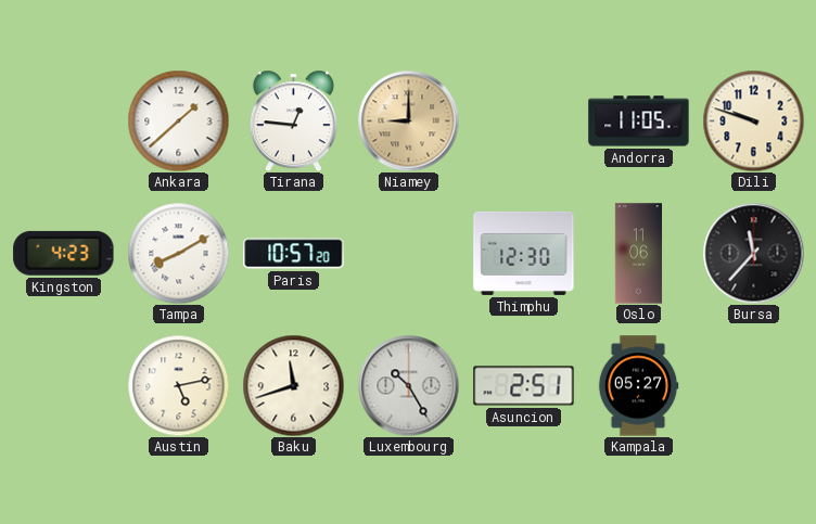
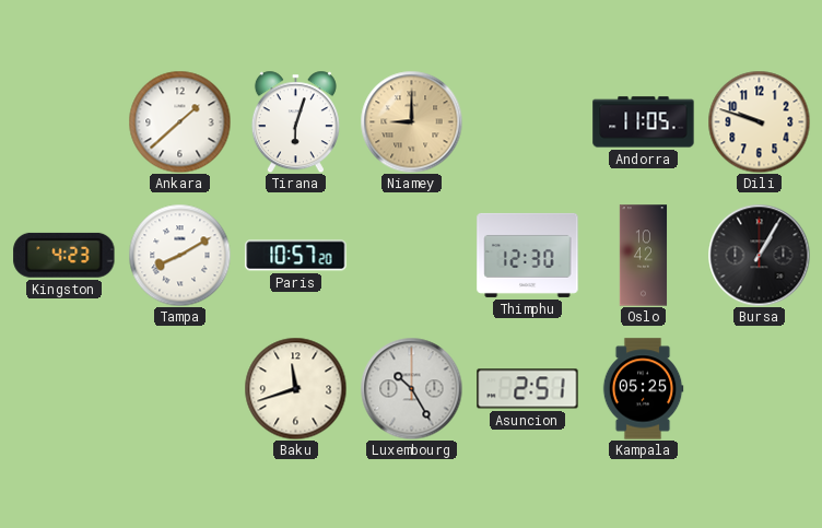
Tirana: 12:46 -> 6:03 (295, 121)
Oslo: 11:06 -> 10:42 (644, 256)
Bursa: 11:37 -> 1:05 (759, 255)
Austin: 5:13 -> none (178, 385)
Kampala: 05:27 -> 05:25 (643, 389)
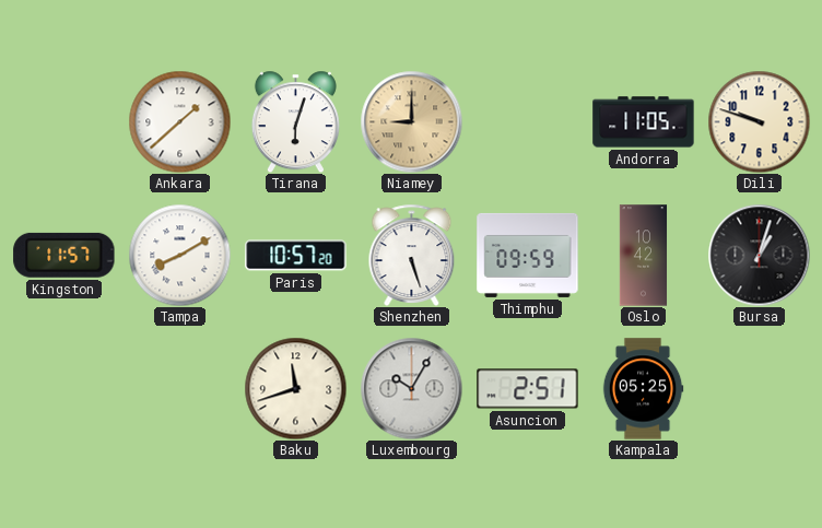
Kingston: 4:23 -> 11:57 (64, 255)
Shenzhen: none -> 5:27 (412, 255)
Thimphu: 12:30 -> 09:59 (528, 255)
Bursa: 1:05 -> 1:03 (759, 255)
Luxembourg: 10:25 -> 10:05 (411, 388)
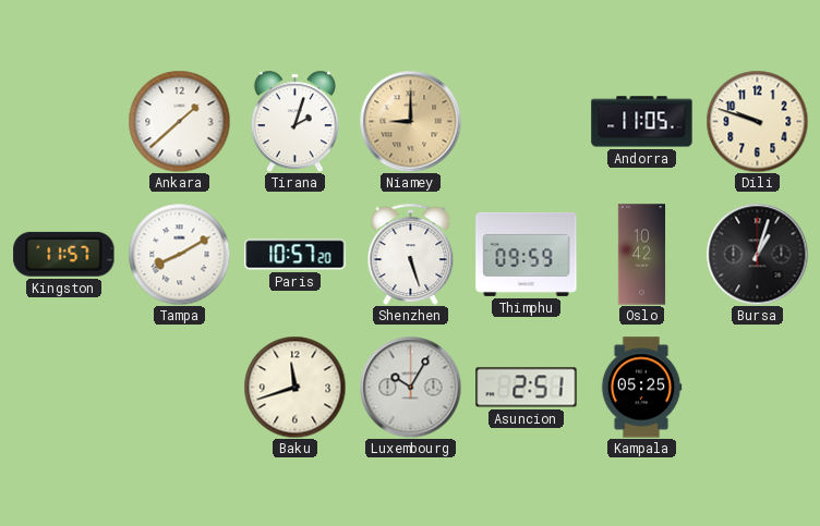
Tirana: 6:03 -> 2:03 (294, 121)
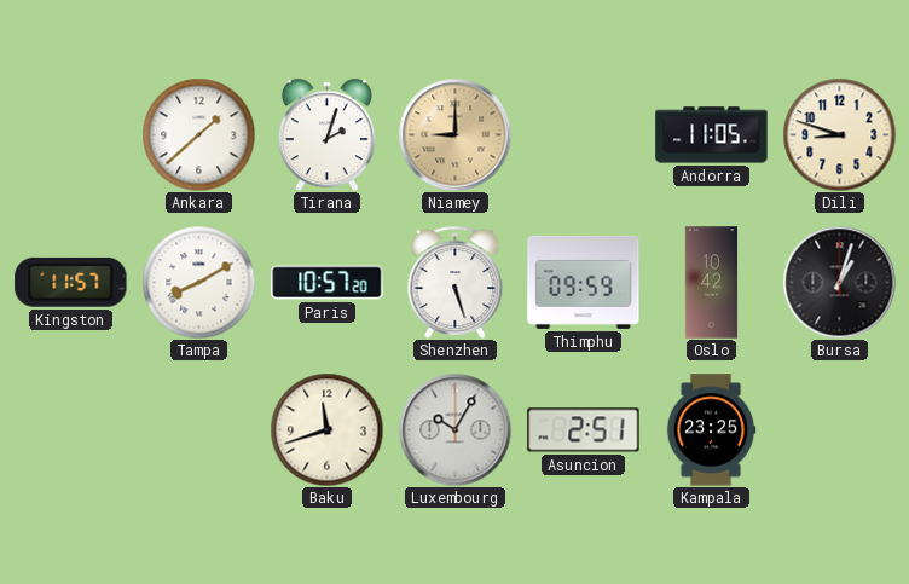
Dili: 9:48 -> 8:48 (839, 134)
Kampala: 05:25 -> 23:25 (711, 430)
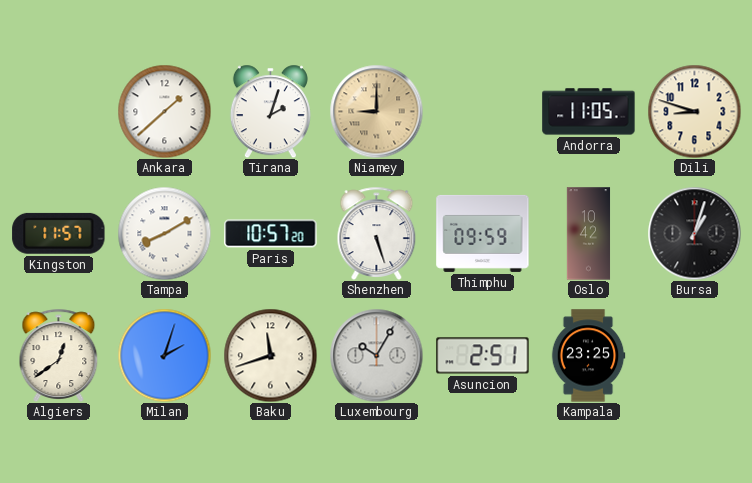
Algiers: none -> 12:39 (59, 355)
Milan: none -> 2:03 (164, 355)
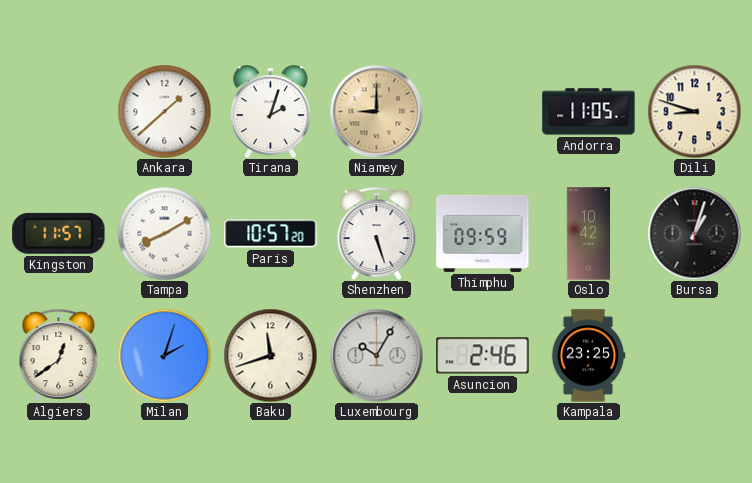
Asuncion: 2:51 -> 2:46 (483, 356)
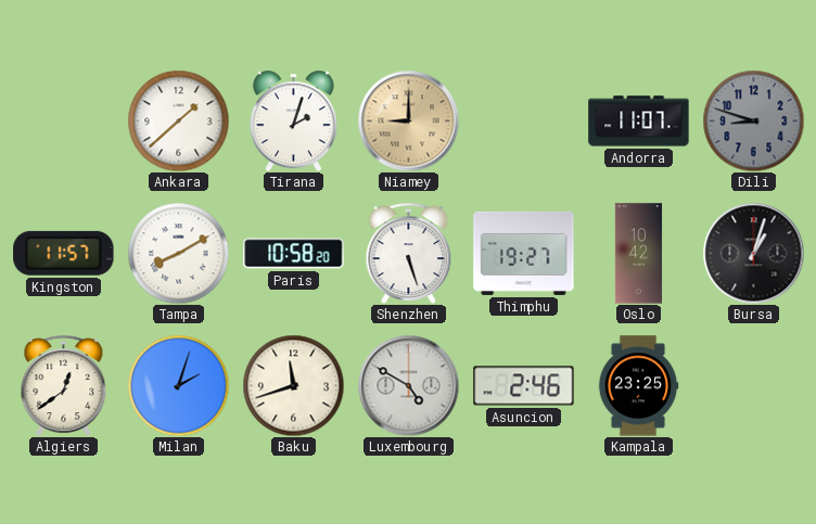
Andorra: 11:05 -> 11:07 (639, 122)
Dili dial: cream -> grey (753, 120)
Paris: 10:57 -> 10:58 (294, 254)
Thimphu: 09:59 -> 19:27 (524, 253)
Luxembourg: 10:05 -> 4:50 (408, 385)
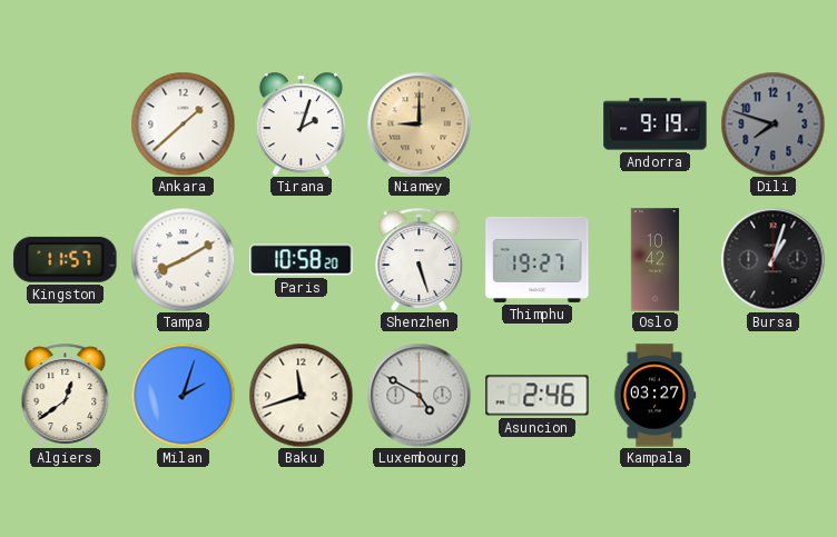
Andorra: 11:07 -> 9:19 (656, 125)
Dili: 8:48 -> 7:48 (772, 123)
Kampala: 23:25 -> 03:27 (654, 396)
